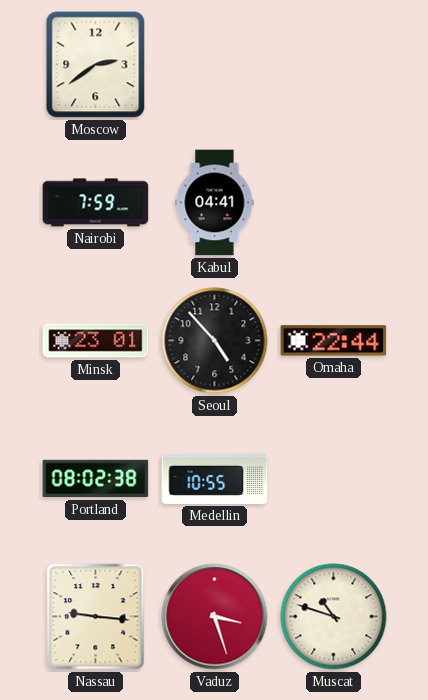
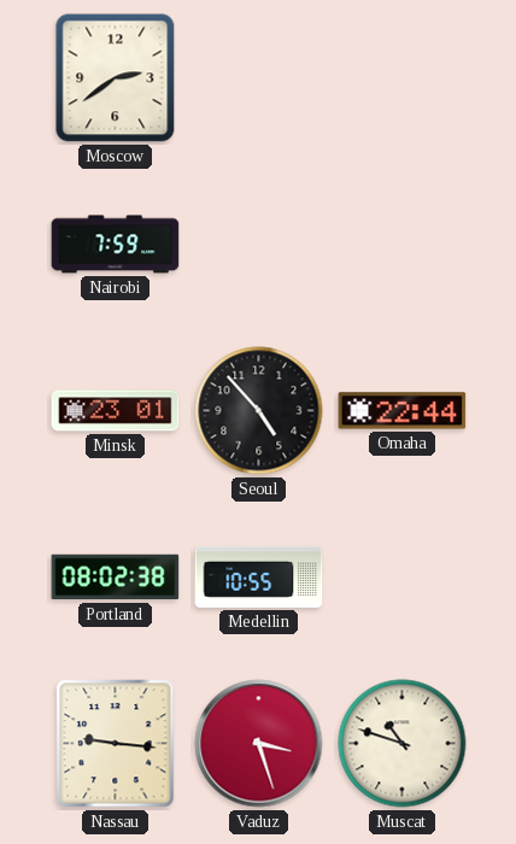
Kabul: 04:41 -> none (215, 203)
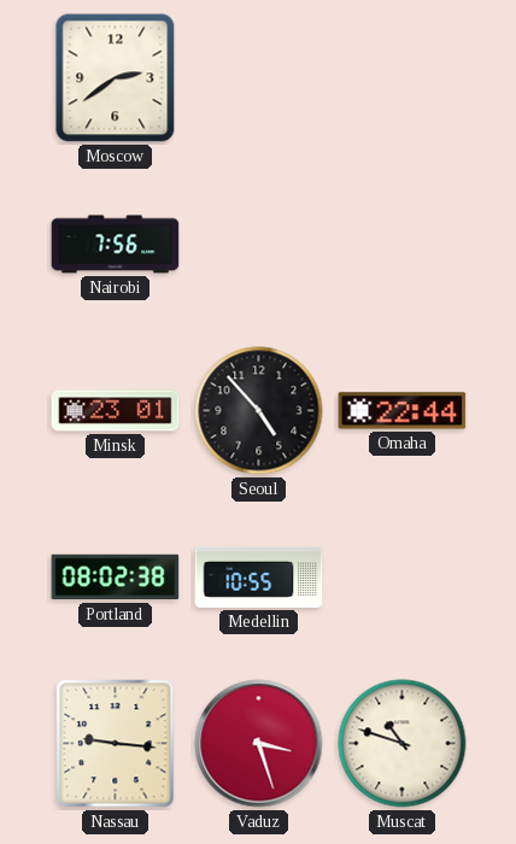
Nairobi: 7:59 -> 7:56 (116, 245)
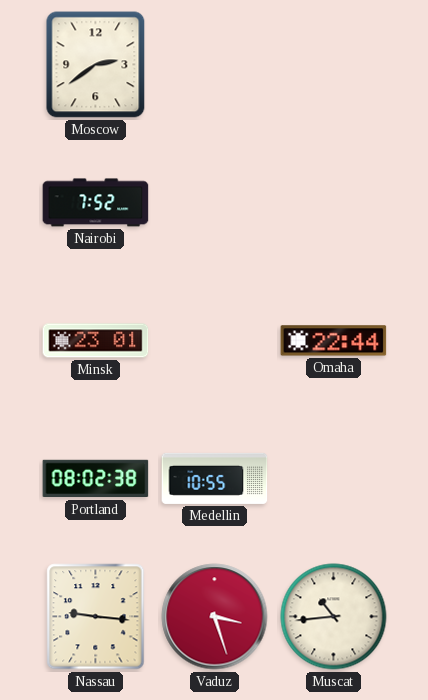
Nairobi: 7:56 -> 7:52 (96, 203)
Seoul: 4:53 -> none (259, 411)
Muscat: 10:48 -> 10:44 (334, 617)
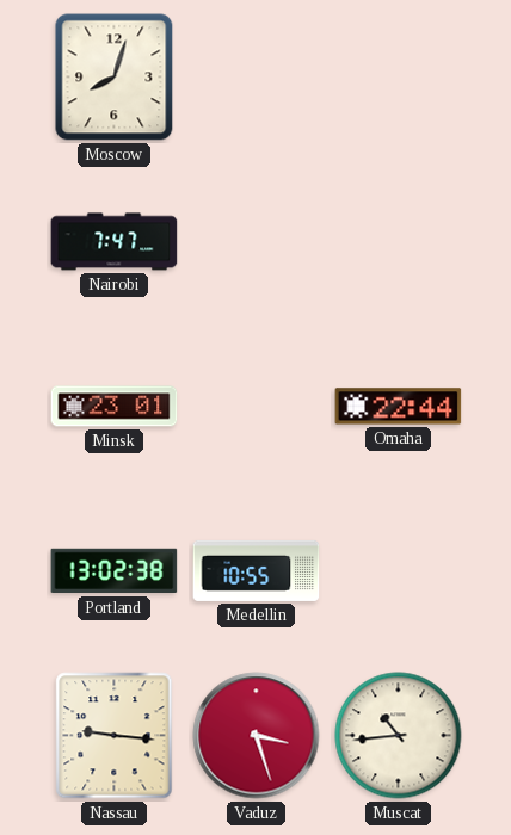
Moscow: 2:39 -> 8:03 (115, 78)
Nairobi: 7:52 -> 7:47 (115, 242)
Portland: 08:02 -> 13:02 (115, 571)
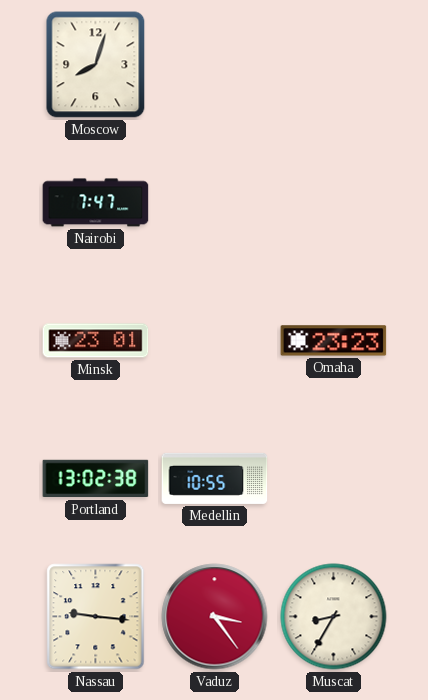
Omaha: 22:44 -> 23:23 (334, 341)
Vaduz: 3:27 -> 3:24 (215, 617)
Muscat: 10:44 -> 8:35 (334, 617)
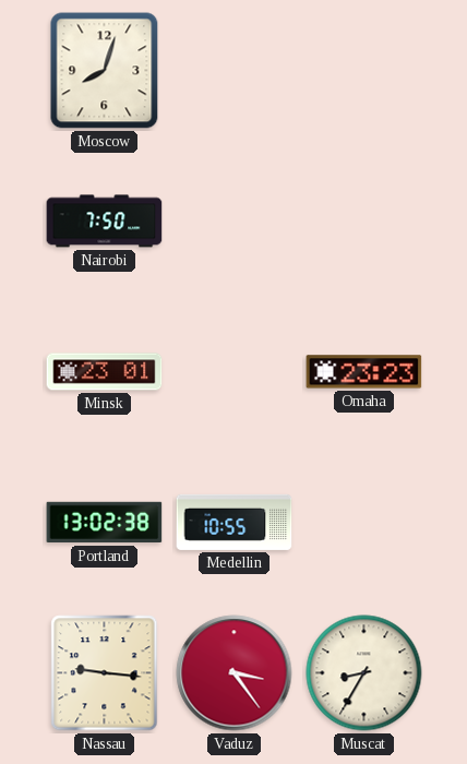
Nairobi: 7:47 -> 7:50 (105, 222)
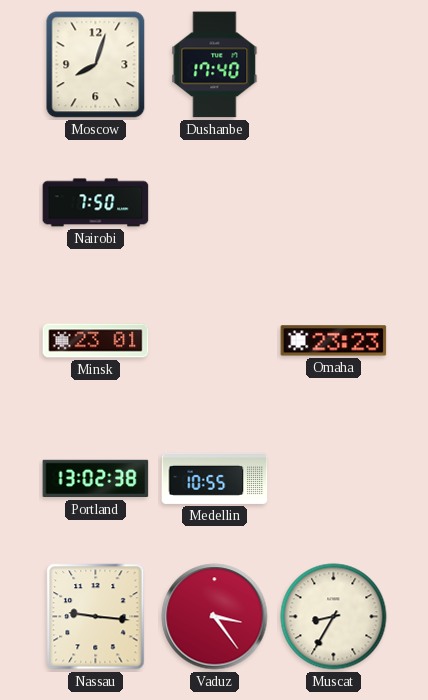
Dushanbe: none -> 17:40 (215, 65)
